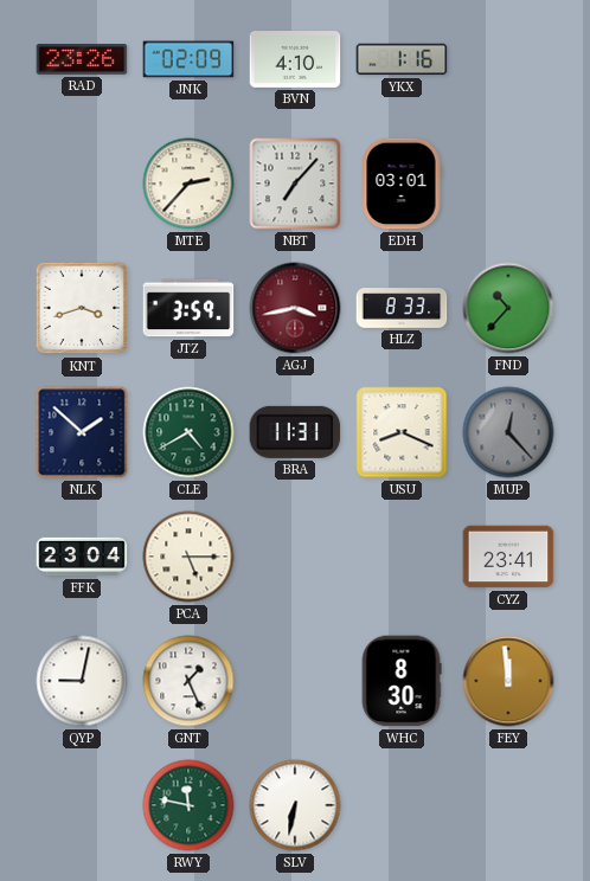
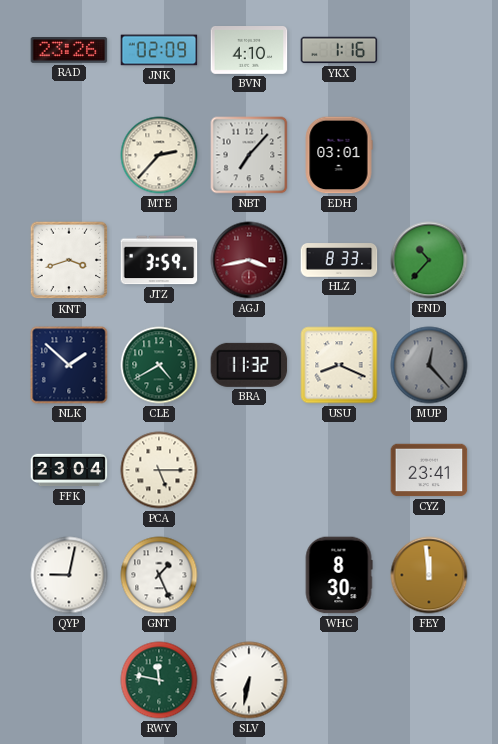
BRA: 11:31 -> 11:32 (249, 365)
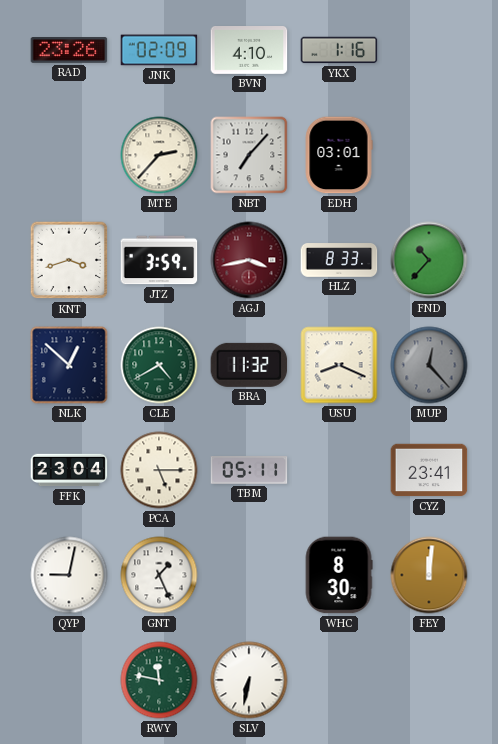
NLK: 1:52 -> 12:52 (69, 365)
TBM: none -> 05:11 (249, 470)
FEY: 11:59 -> 12:01 (429, 575)
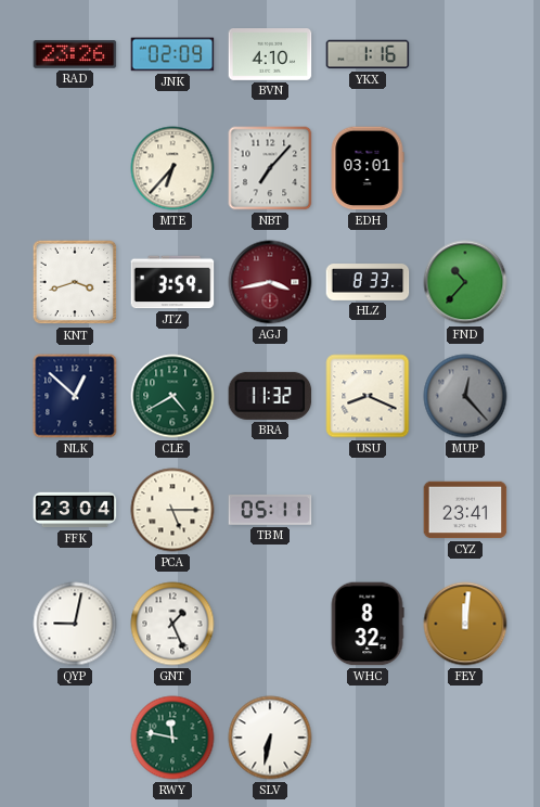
MTE: 2:37 -> 6:37 (172, 168)
WHC: 8:30 -> 8:32 (368, 624)
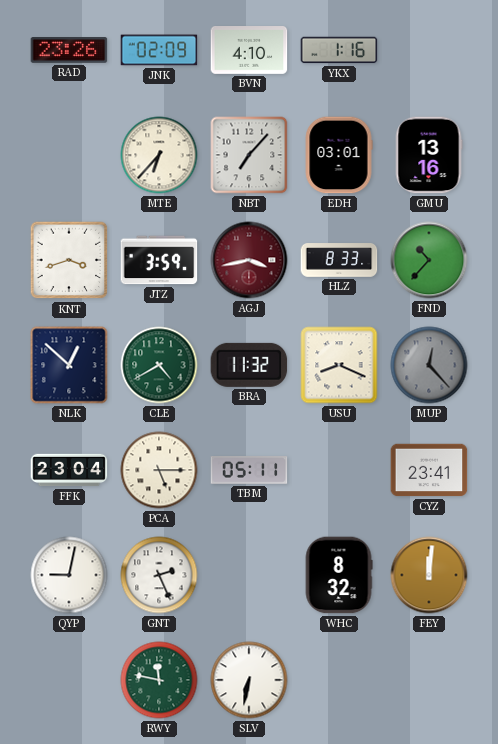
GMU: none -> 13:16 (429, 155)
GNT: 1:26 -> 2:26 (159, 575)
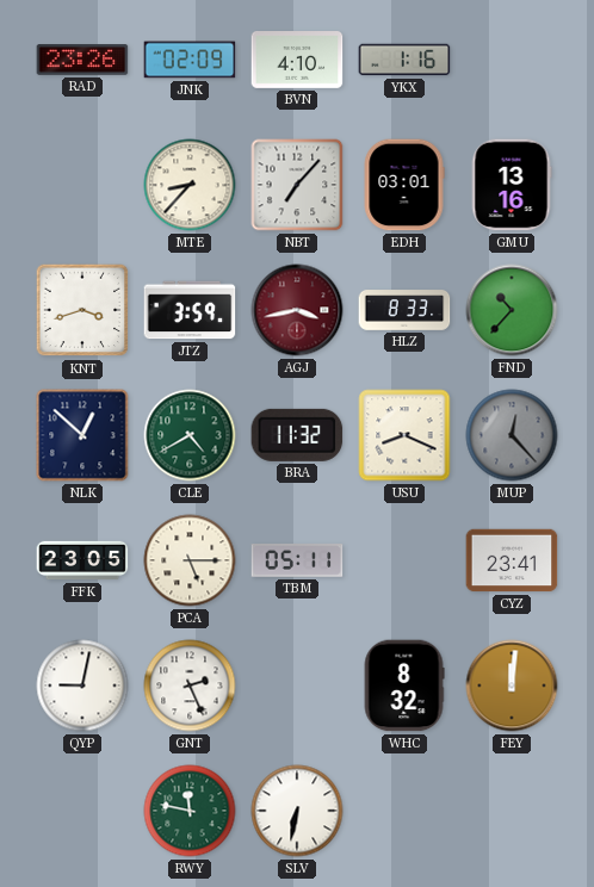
MTE: 6:37 -> 8:37 (190, 185)
FFK: 23:04 -> 23:05 (82, 560)
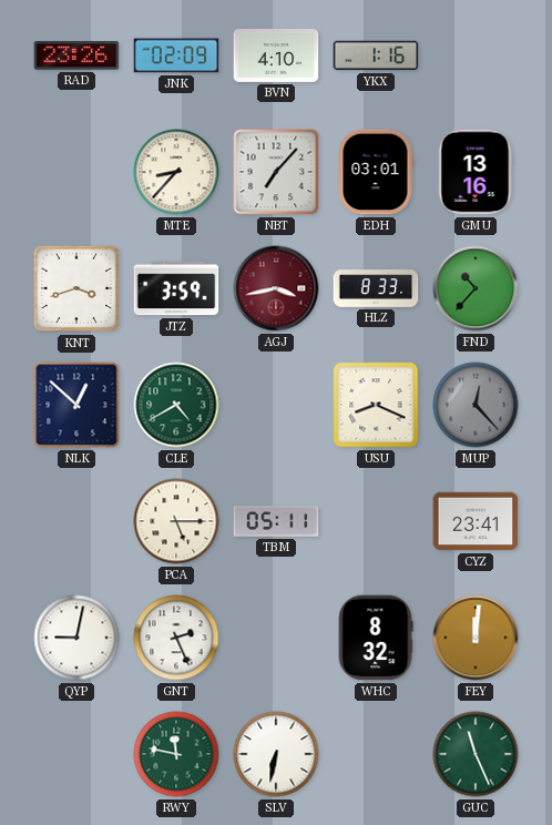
BRA: 11:32 -> none (297, 435)
FFK: 23:05 -> none (82, 560)
GUC: none -> 11:26 (476, 754)
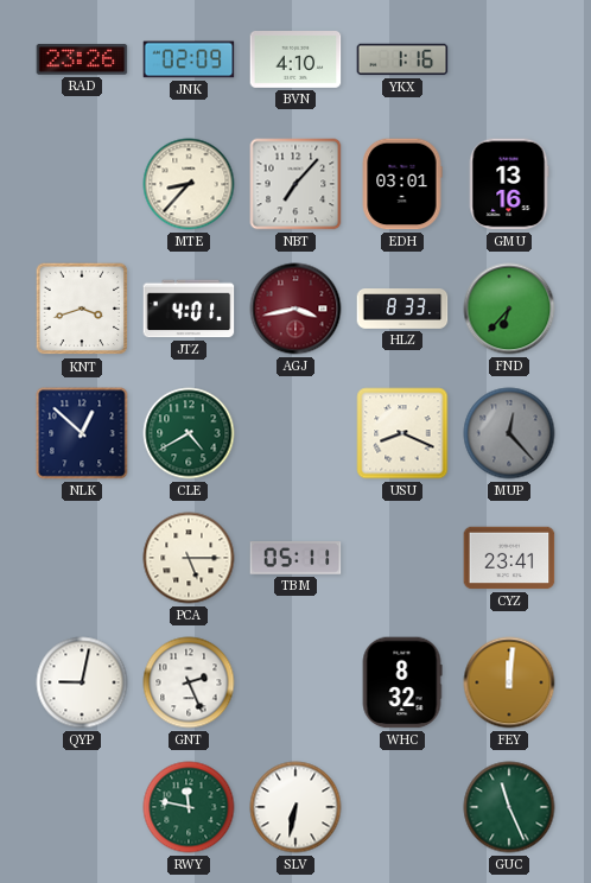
JTZ: 3:59 -> 4:01 (189, 309)
FND: 10:37 -> 6:37 (509, 309)
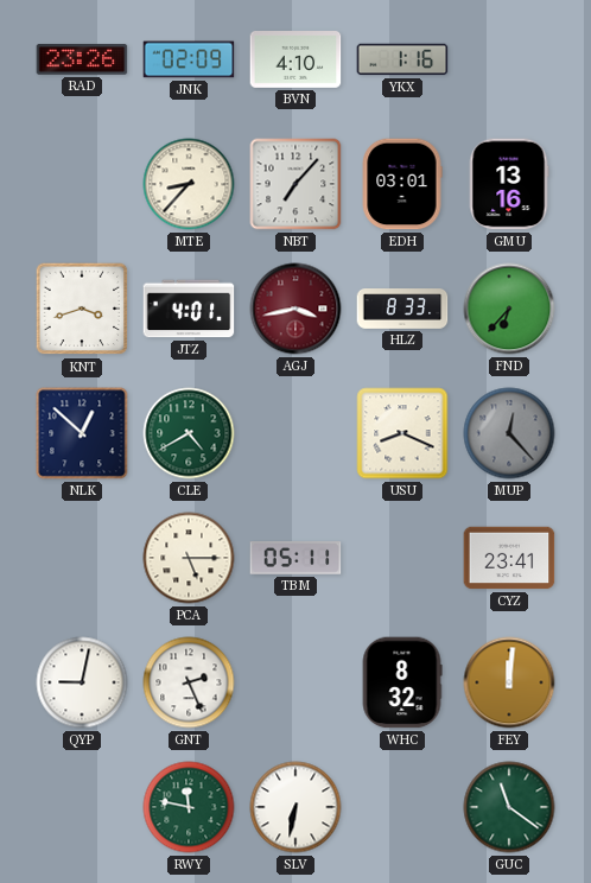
GUC: 11:26 -> 11:21 (509, 807)
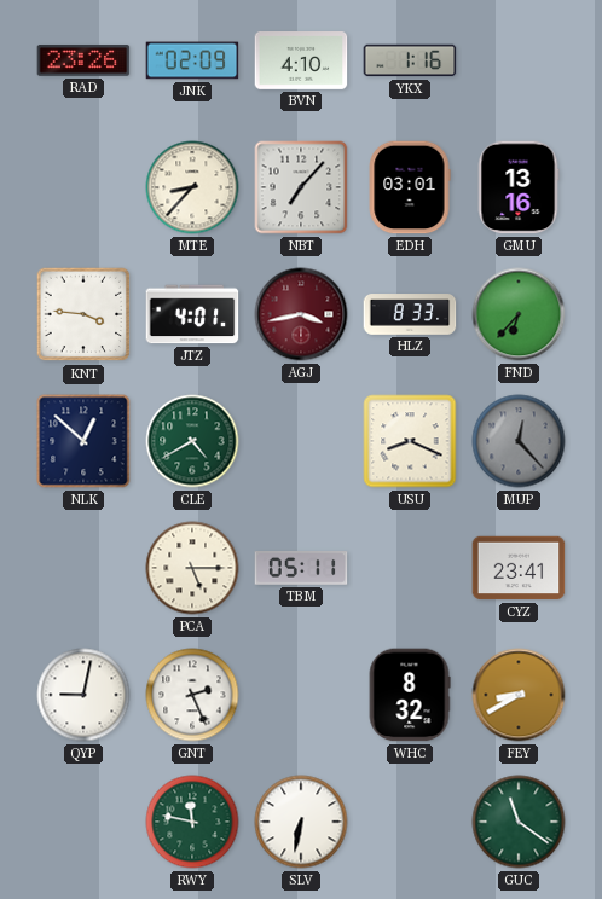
KNT: 3:42 -> 3:46 (83, 314)
FEY: 12:01 -> 8:40 (519, 695)
